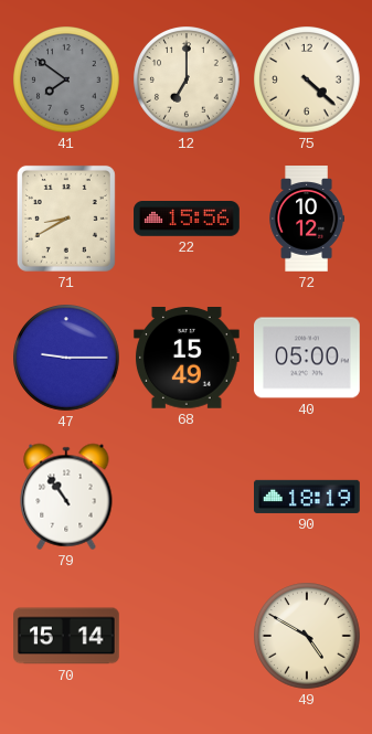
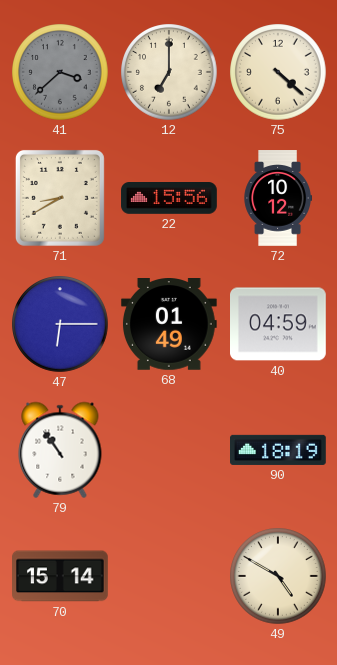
41: 7:51 -> 3:38 (60, 72)
47: 9:15 -> 6:15 (60, 324)
68: 15:49 -> 01:49 (169, 325)
40: 05:00 -> 04:59 (279, 324)
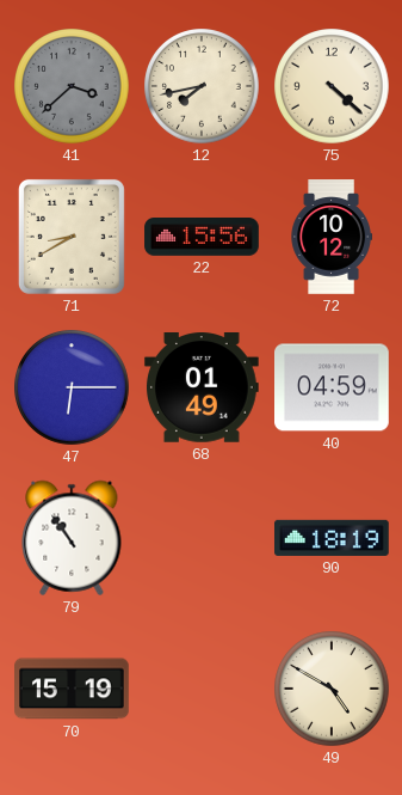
12: 7:00 -> 7:43 (202, 86)
70: 15:14 -> 15:19 (73, 689)
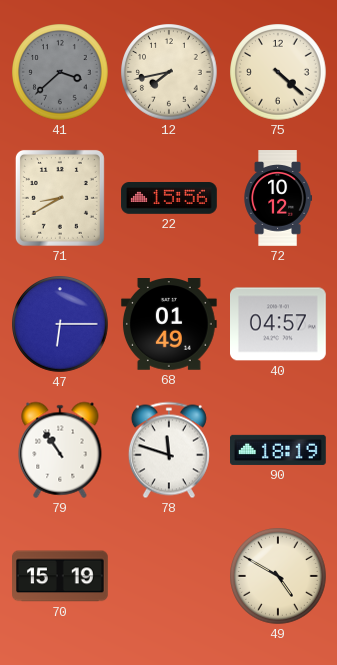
40: 04:59 -> 04:57 (279, 324)
78: none -> 11:48 (169, 450)
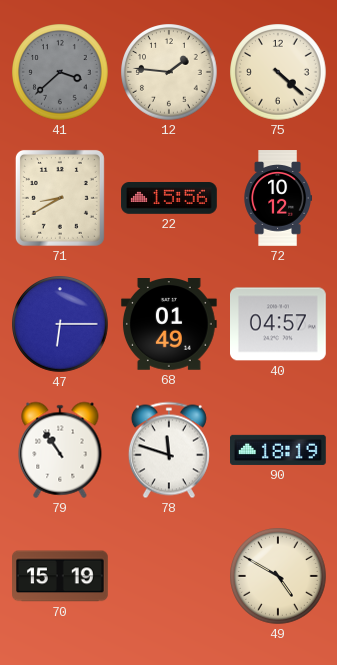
12: 7:43 -> 1:46 (169, 72)
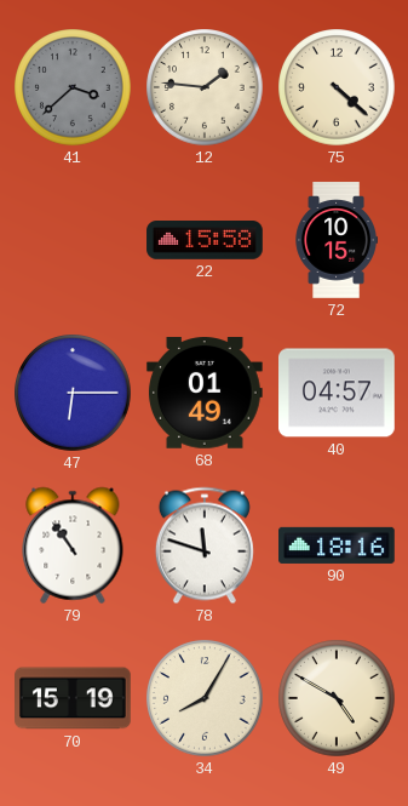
71: 8:40 -> none (60, 198)
22: 15:56 -> 15:58 (205, 241)
72: 10:12 -> 10:15 (335, 240)
90: 18:19 -> 18:16 (338, 545)
34: none -> 8:05 (205, 698)
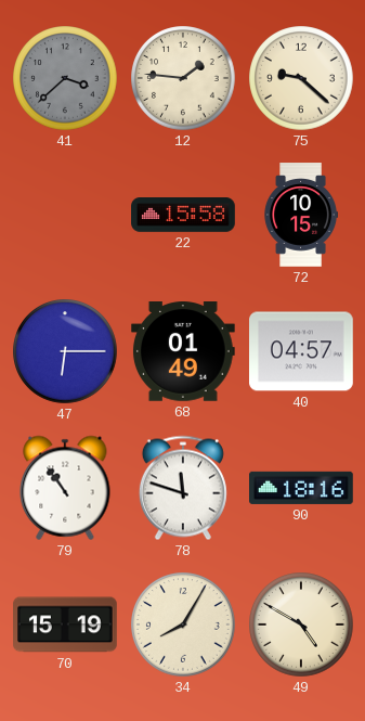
75: 4:22 -> 9:22 (301, 78)
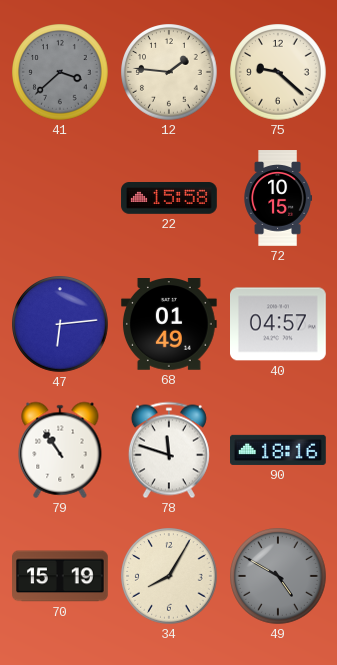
47: 6:15 -> 6:14 (60, 324)
49 dial: cream -> grey (278, 576)
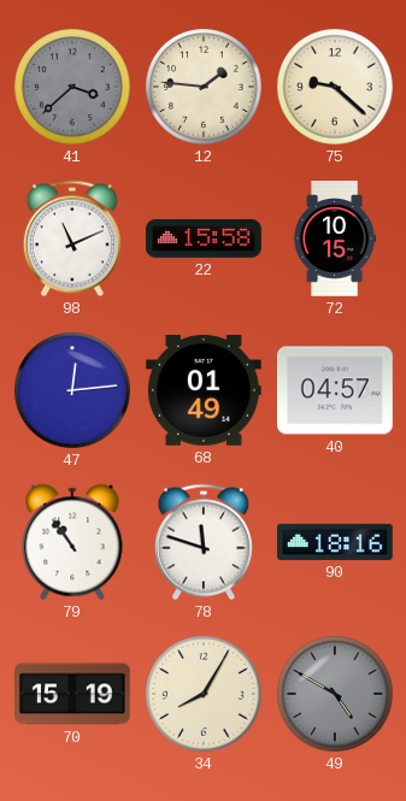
98: none -> 11:11 (72, 238)
47: 6:14 -> 12:14 (72, 390)
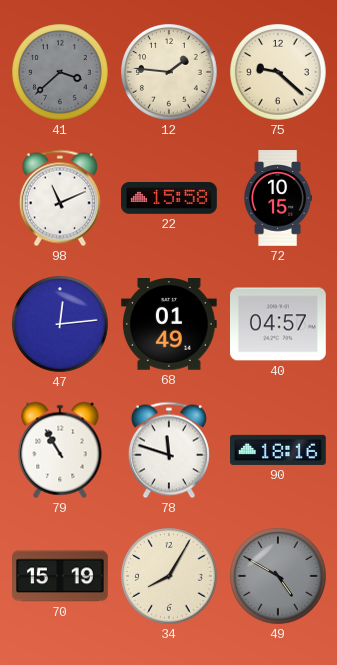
79: 10:54 -> 10:55 (60, 450)
